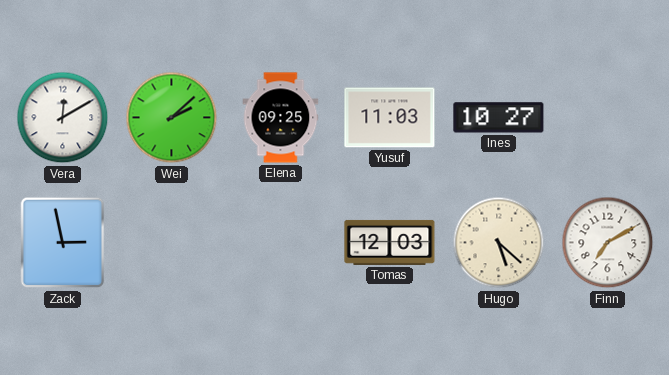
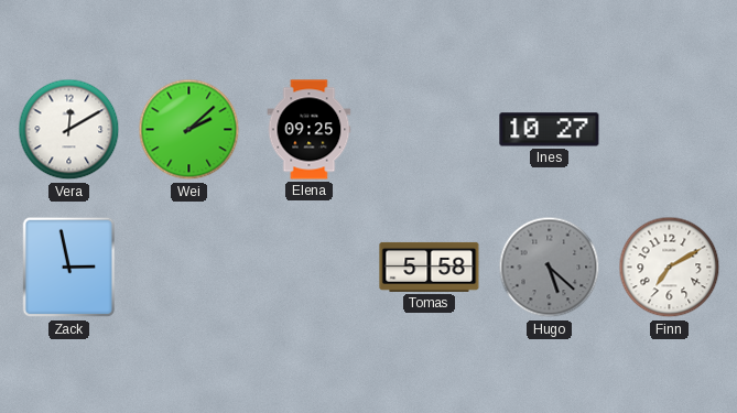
Yusuf: 11:03 -> none (390, 118)
Tomas: 12:03 -> 5:58 (430, 267)
Hugo dial: cream -> grey (550, 268)
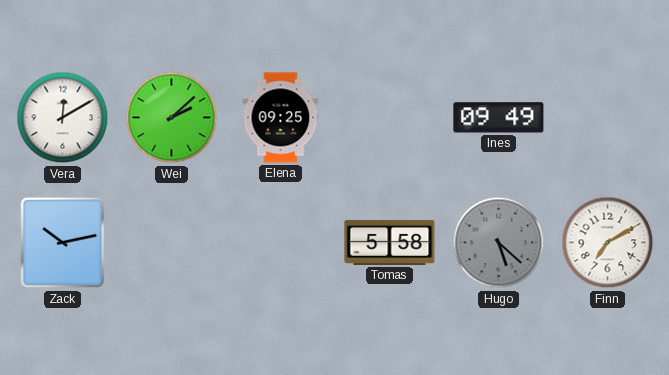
Ines: 10:27 -> 09:49 (499, 118)
Zack: 2:58 -> 10:13 (63, 243)
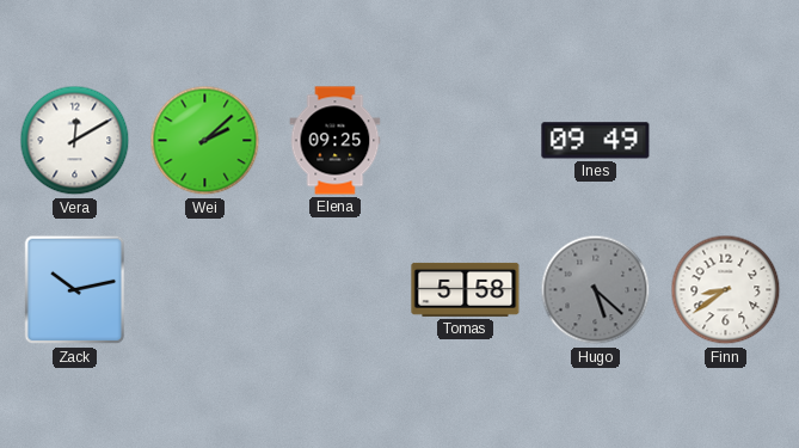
Finn: 7:10 -> 8:39 (726, 290)
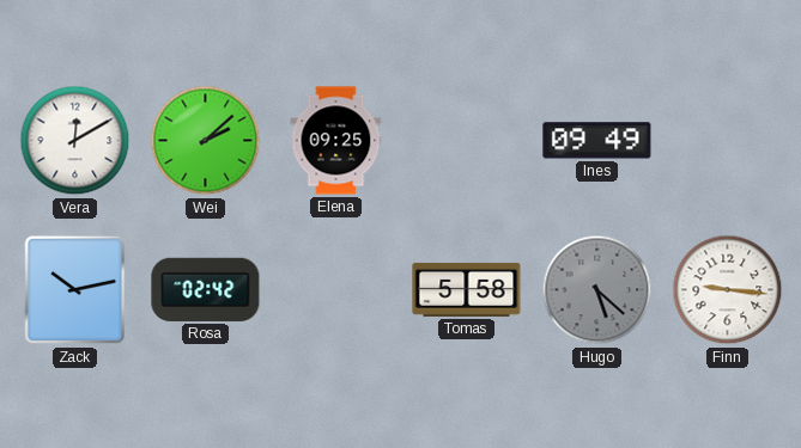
Rosa: none -> 02:42 (206, 289)
Finn: 8:39 -> 9:16 (728, 290)
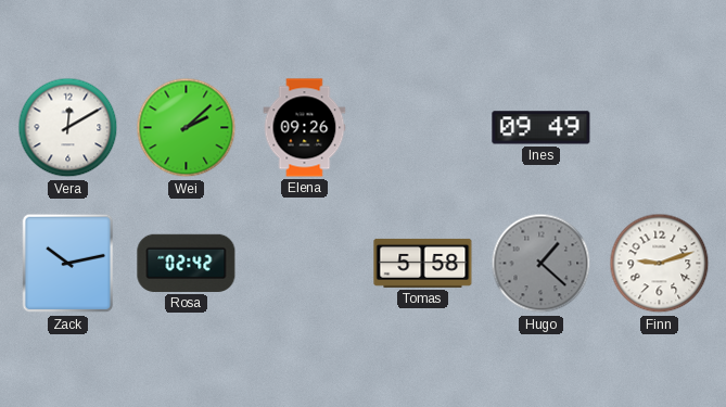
Elena: 09:25 -> 09:26 (305, 128)
Hugo: 5:22 -> 1:22 (542, 264)
Finn: 9:16 -> 9:12 (660, 264)
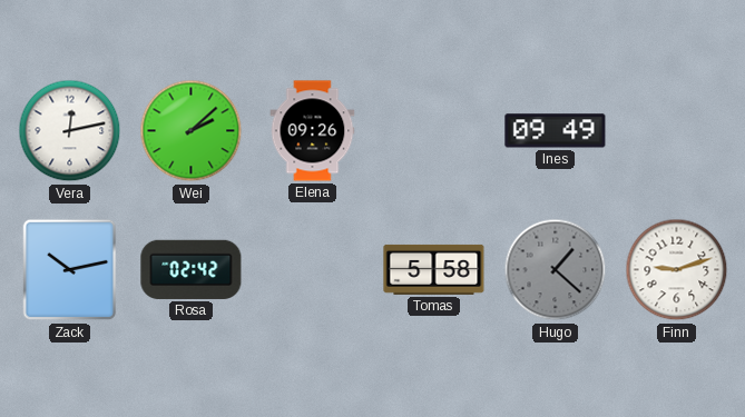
Vera: 12:10 -> 12:13 (70, 131)
